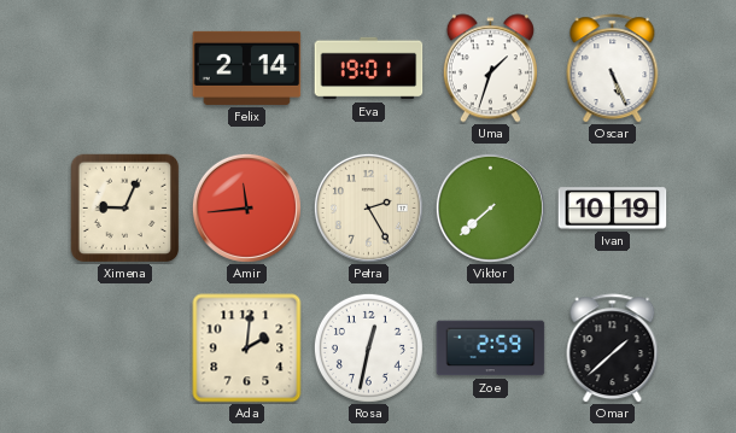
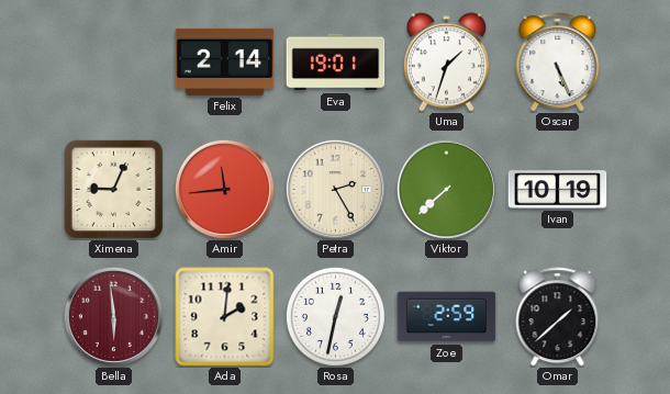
Bella: none -> 5:59 (113, 316)
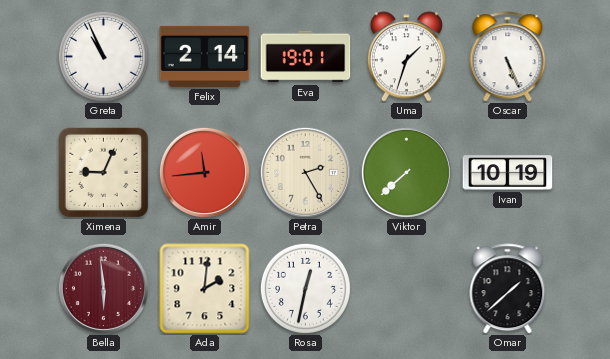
Greta: none -> 10:56 (103, 56)
Zoe: 2:59 -> none (447, 317)
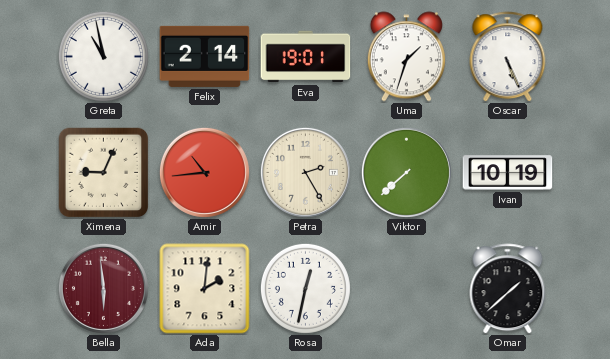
Greta: 10:56 -> 10:58 (103, 56)
Amir: 11:44 -> 10:44 (204, 172)
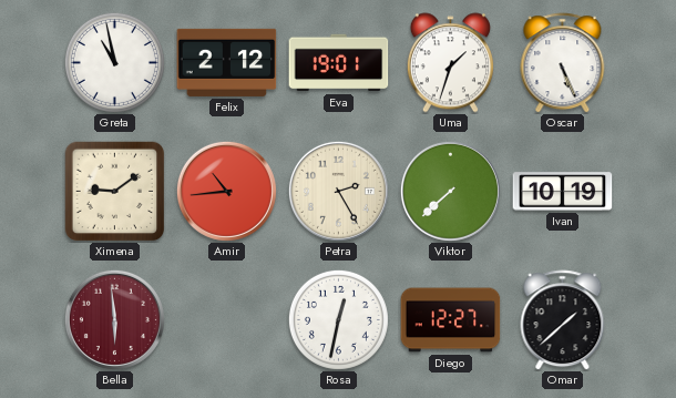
Felix: 2:14 -> 2:12 (227, 62)
Ximena: 9:04 -> 9:09 (114, 192)
Ada: 2:01 -> none (205, 289)
Diego: none -> 12:27 (451, 320)
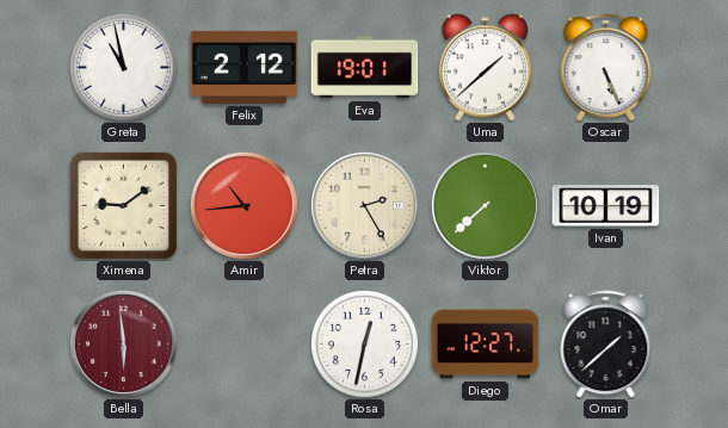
Uma: 1:33 -> 1:38 (485, 68)
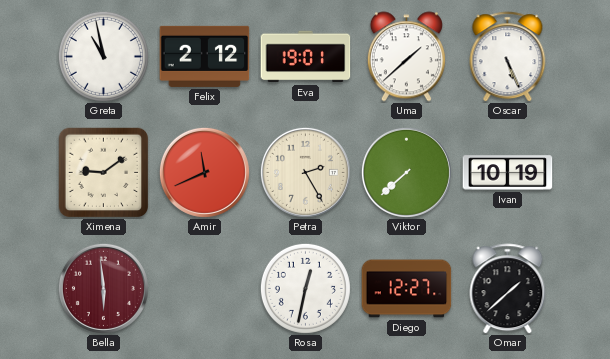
Amir: 10:44 -> 11:41 (204, 172)
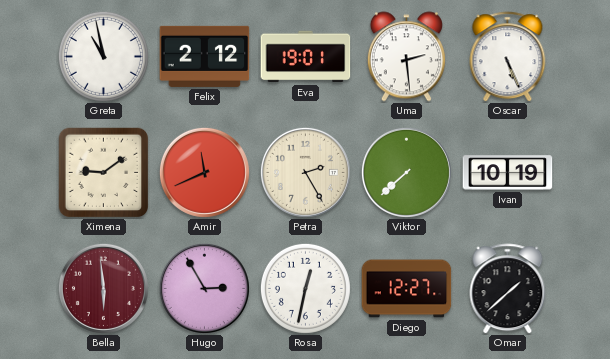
Uma: 1:38 -> 2:29 (406, 57)
Hugo: none -> 2:55 (204, 288)
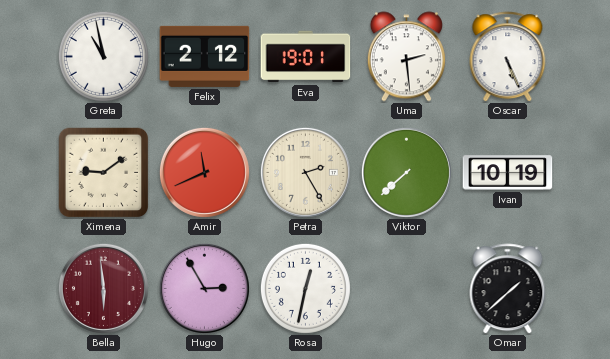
Diego: 12:27 -> none (407, 289)
